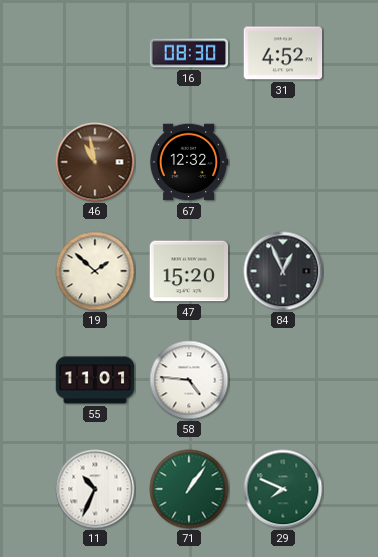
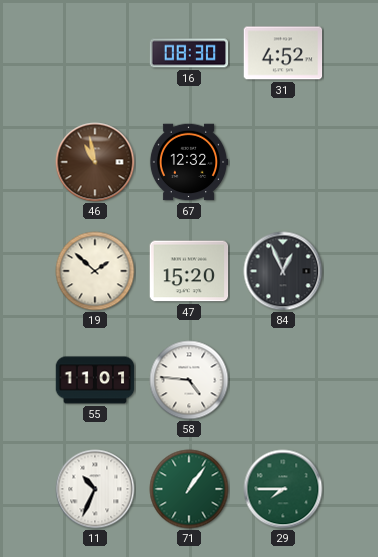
29: 7:49 -> 7:45 (283, 489)
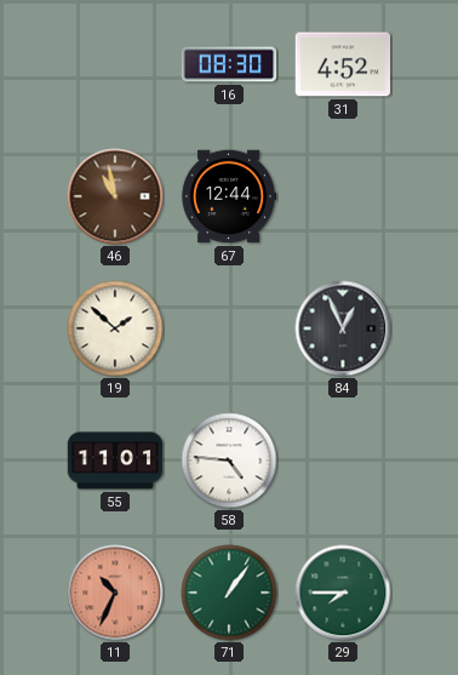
67: 12:32 -> 12:44 (229, 196)
47: 15:20 -> none (189, 271)
11 dial: white -> salmon (115, 593)
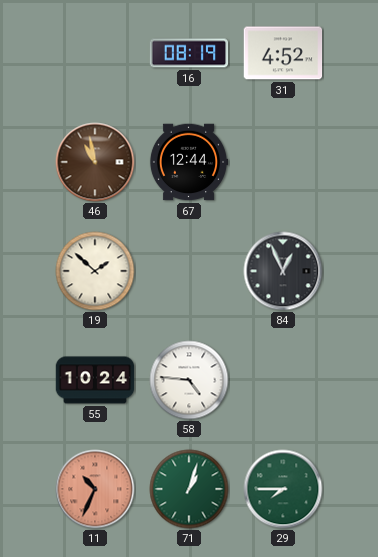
16: 08:30 -> 08:19 (189, 53)
55: 11:01 -> 10:24 (95, 380)
71: 1:06 -> 1:03 (189, 489)
